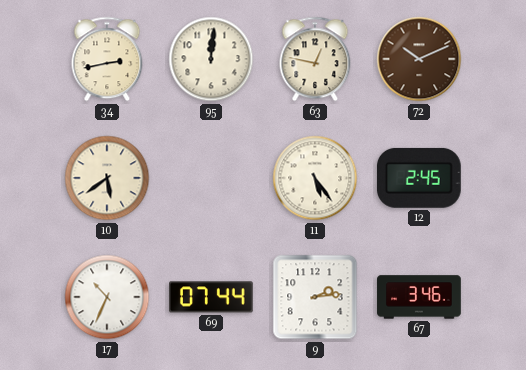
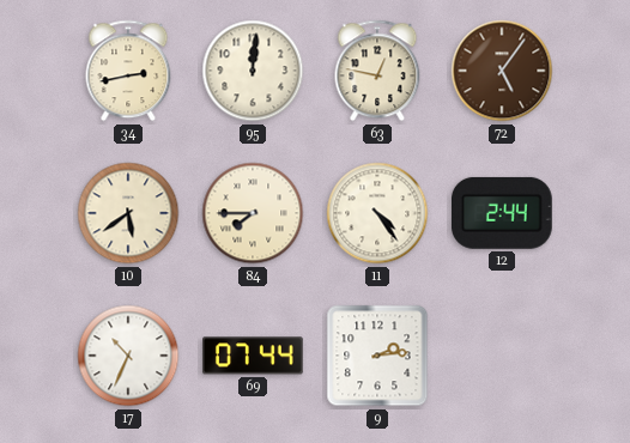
72: 10:11 -> 5:06 (502, 71)
84: none -> 7:45 (253, 213)
11: 5:24 -> 4:24 (377, 213)
12: 2:45 -> 2:44 (502, 213)
67: 3:46 -> none (419, 297)
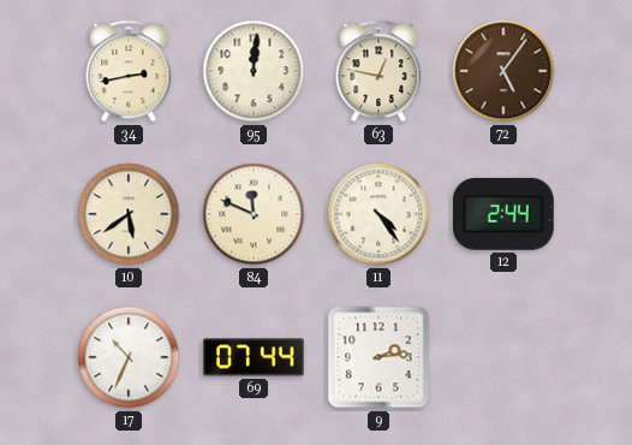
84: 7:45 -> 11:49 (254, 214)
